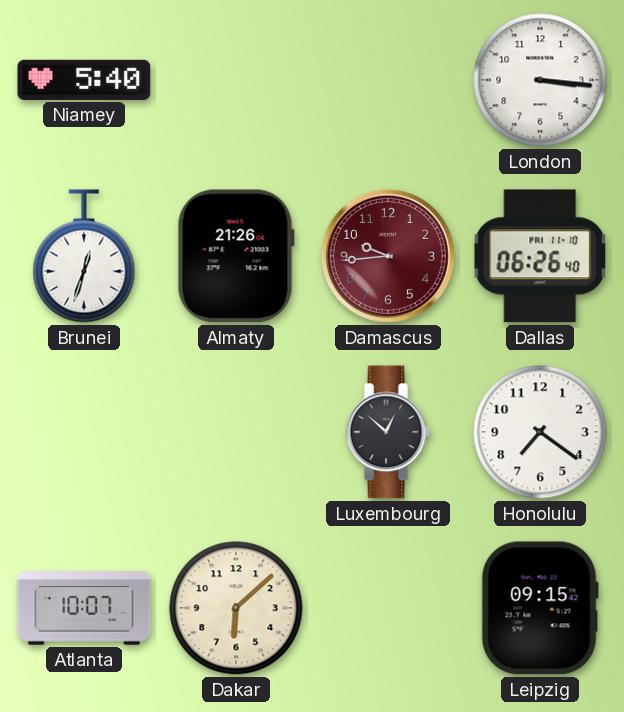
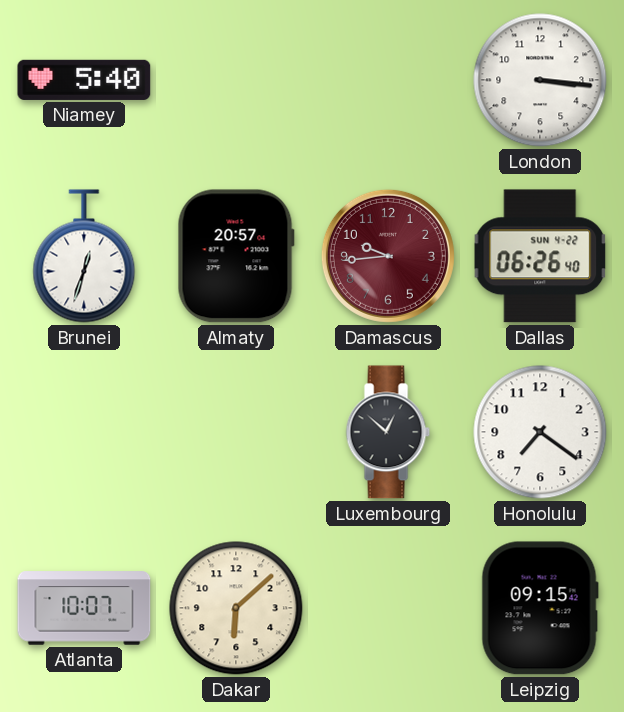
Almaty: 21:26 -> 20:57 (236, 256)
Dallas date: FRI 11-10 -> SUN 4-22 (540, 256)
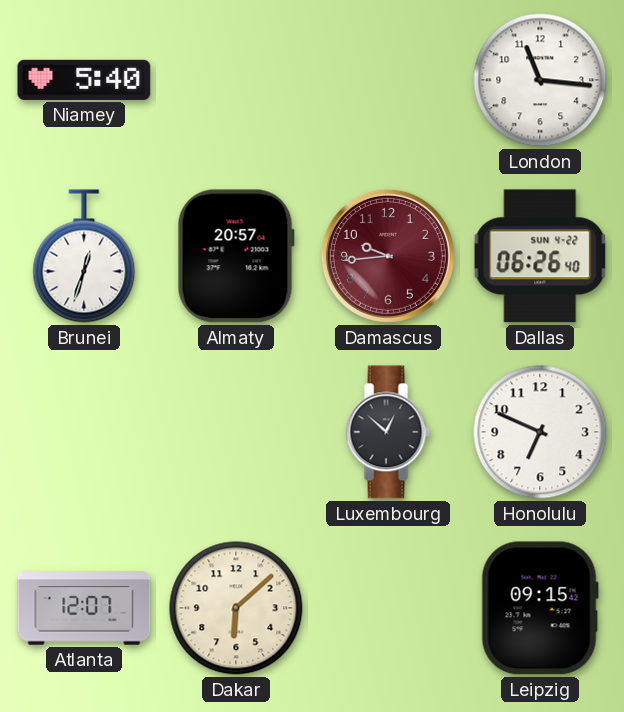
London: 3:16 -> 11:16 (540, 80)
Honolulu: 7:21 -> 6:49 (540, 432)
Atlanta: 10:07 -> 12:07 (84, 608)
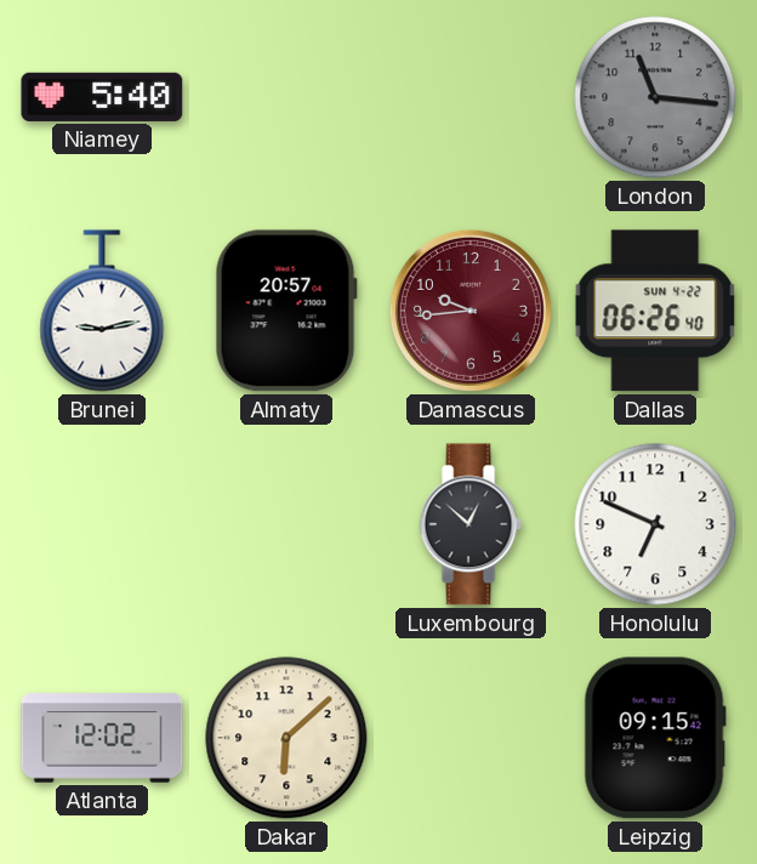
London dial: white -> grey (655, 97)
Brunei: 12:33 -> 9:13 (102, 311)
Atlanta: 12:07 -> 12:02 (102, 738)
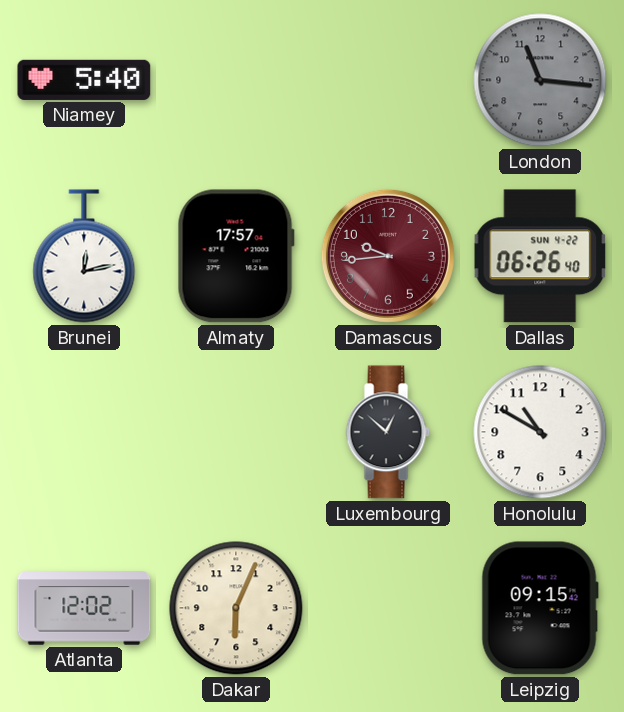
Brunei: 9:13 -> 12:13 (84, 256)
Almaty: 20:57 -> 17:57 (236, 256)
Honolulu: 6:49 -> 10:50 (540, 432)
Dakar: 6:08 -> 6:04 (236, 608)
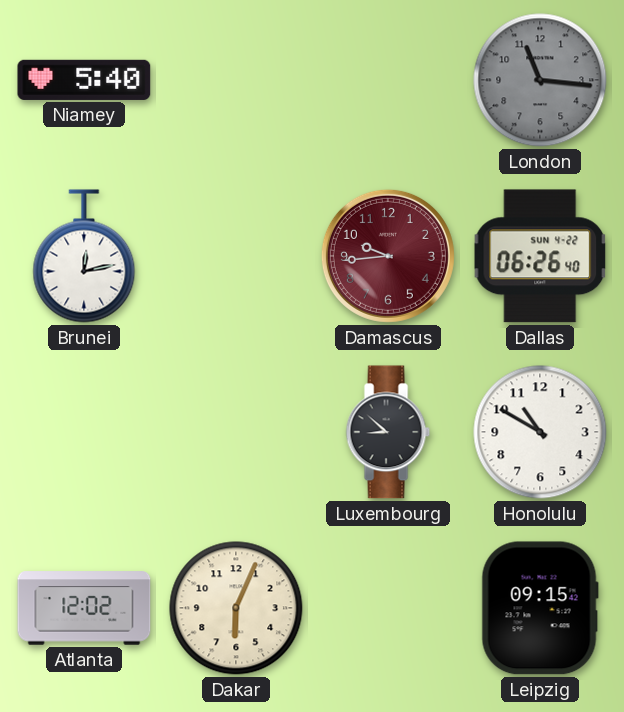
Almaty: 17:57 -> none (236, 256)
Luxembourg: 12:52 -> 8:52 (388, 432)
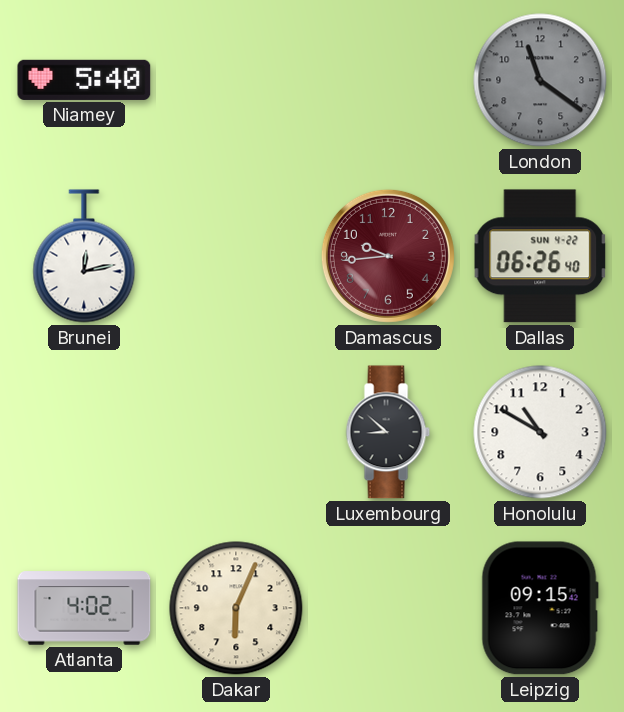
London: 11:16 -> 11:21 (540, 80)
Atlanta: 12:02 -> 4:02 (84, 608)
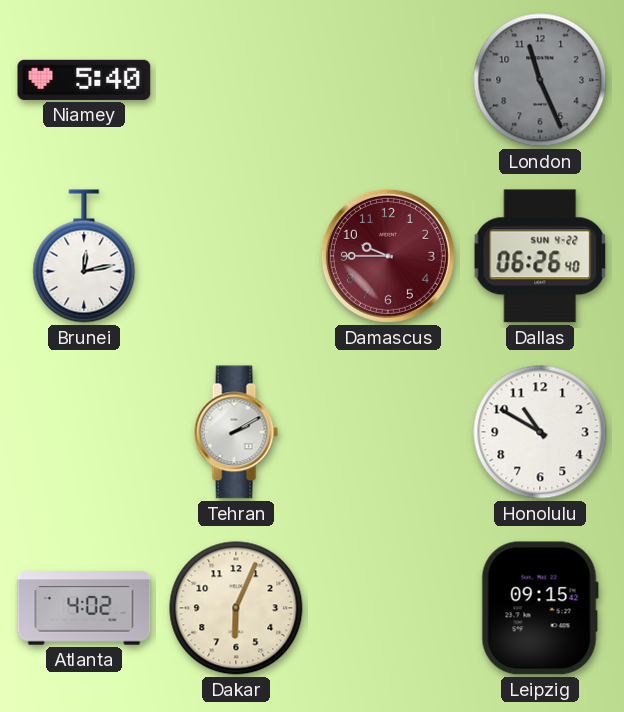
London: 11:21 -> 11:26 (540, 80)
Damascus: 9:44 -> 9:45 (388, 256)
Tehran: none -> 2:10 (236, 432)
Luxembourg: 8:52 -> none (388, 432)
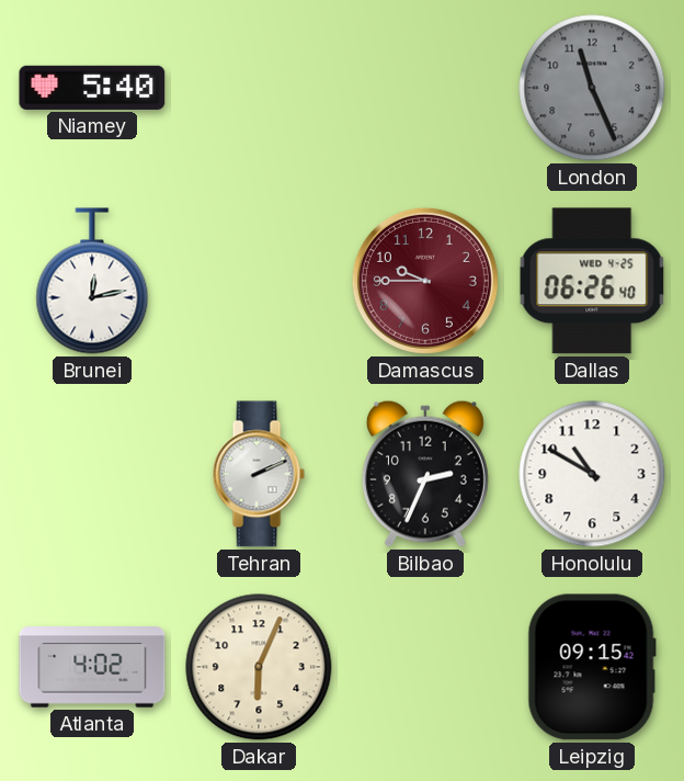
Dallas date: SUN 4-22 -> WED 4-25 (592, 281)
Tehran: 2:10 -> 2:11 (259, 474)
Bilbao: none -> 2:34 (425, 474)
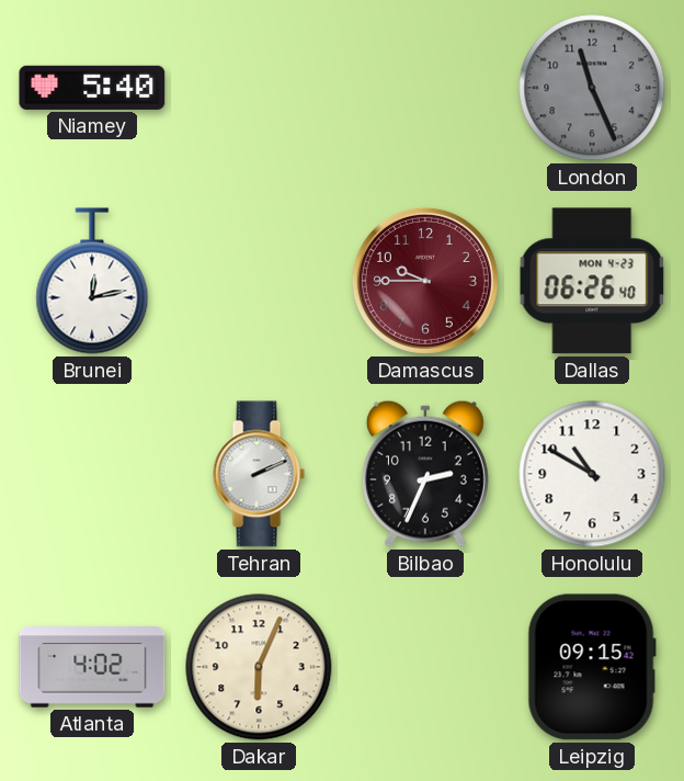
Dallas date: WED 4-25 -> MON 4-23 (592, 281)
